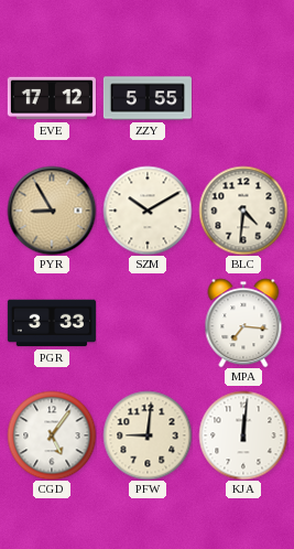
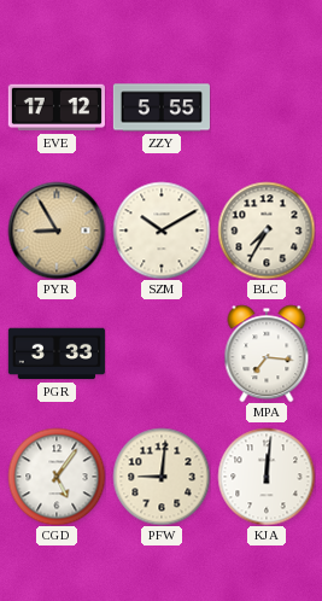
BLC: 4:31 -> 7:35 (267, 231)
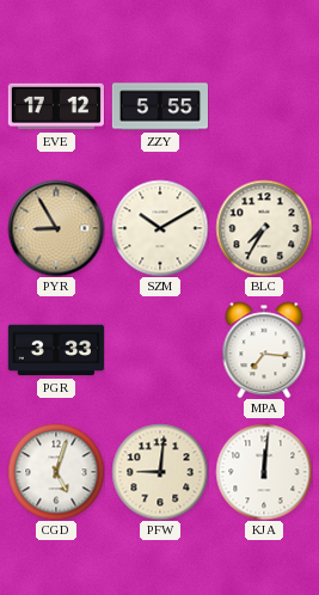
CGD: 5:06 -> 5:03 (56, 472)
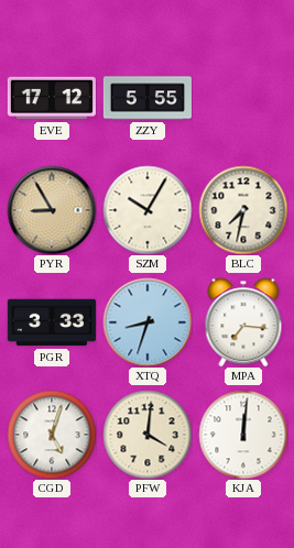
SZM: 10:10 -> 10:05 (148, 210)
BLC: 7:35 -> 7:32 (243, 210)
XTQ: none -> 8:33 (148, 322)
PFW: 9:01 -> 4:01 (148, 435)
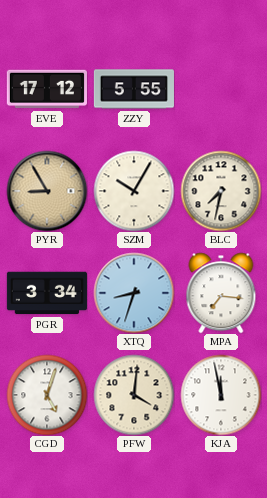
PGR: 3:33 -> 3:34 (47, 293)
KJA: 12:01 -> 11:58 (221, 395)
